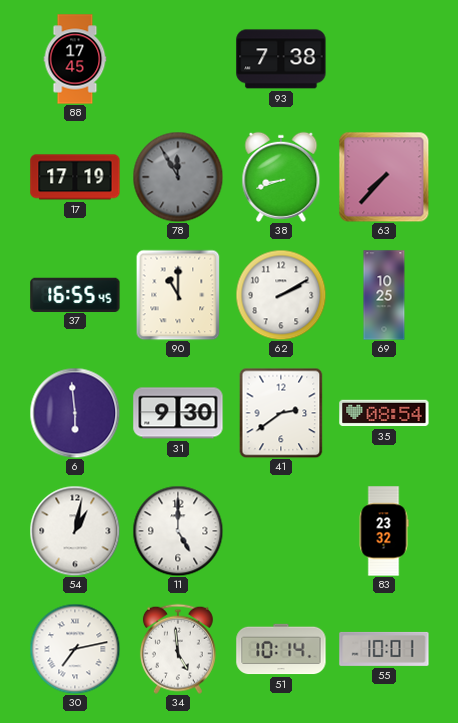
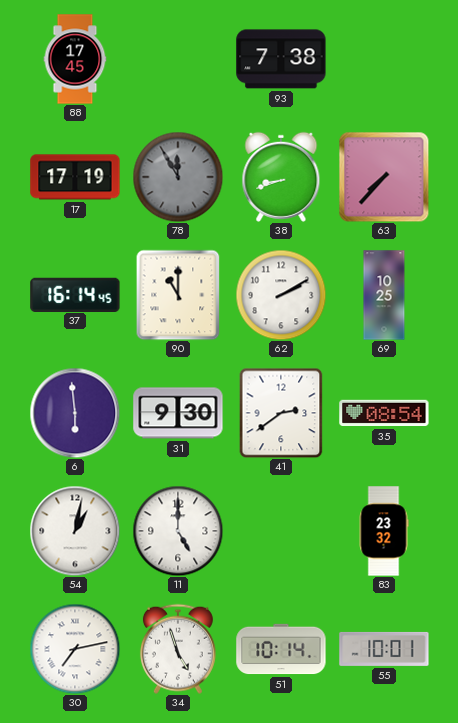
37: 16:55 -> 16:14 (75, 294)
34: 4:59 -> 4:57 (178, 649)
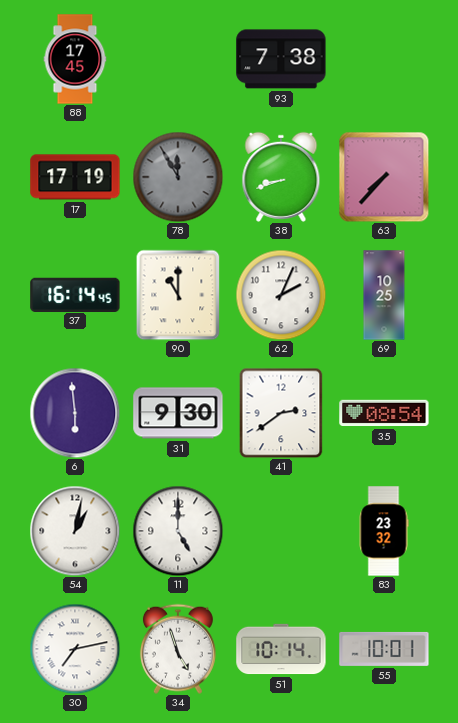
62: 2:10 -> 2:04 (281, 295)
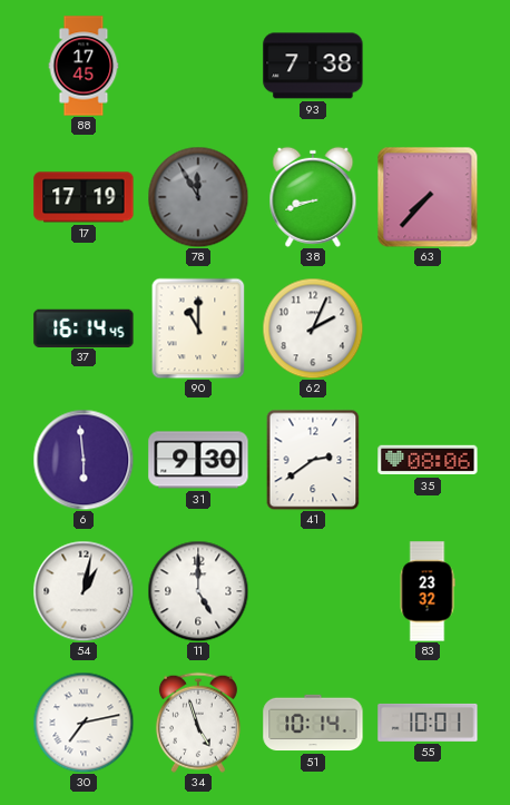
69: 10:25 -> none (384, 295)
35: 08:54 -> 08:06 (428, 460)
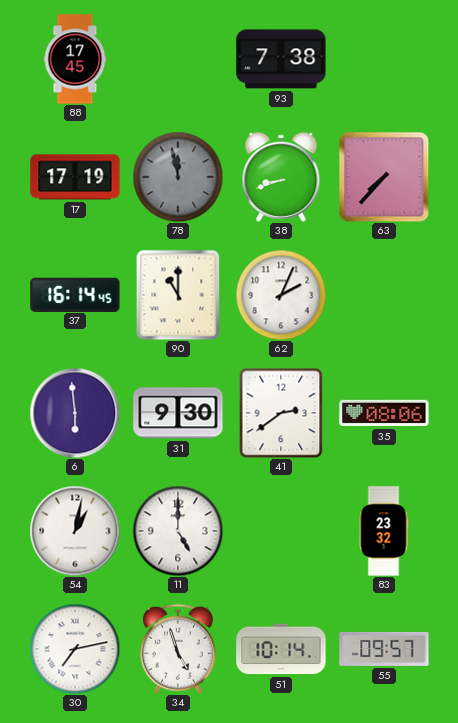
78: 11:55 -> 11:58 (178, 177)
55: 10:01 -> 09:57 (384, 649)
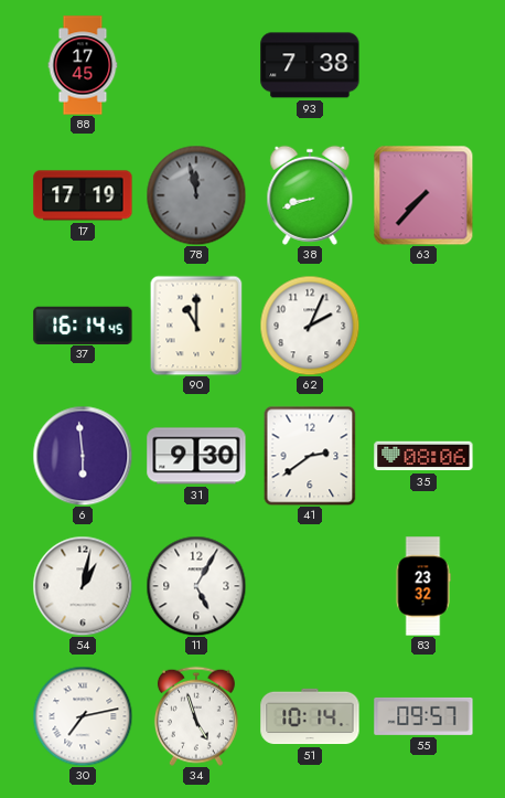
11: 5:00 -> 5:05 (196, 586)
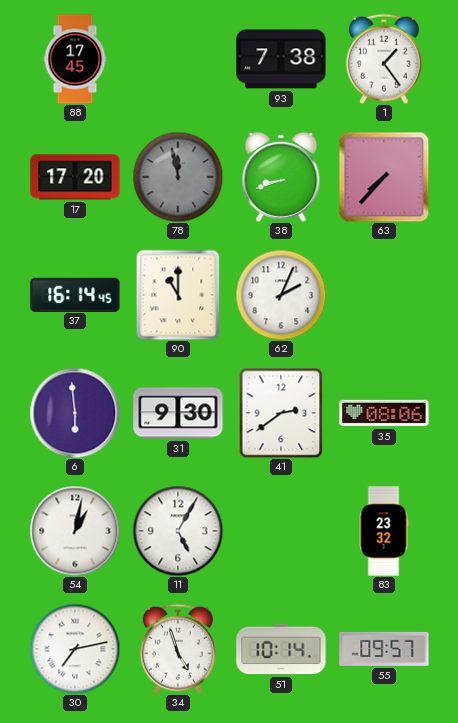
1: none -> 1:24 (384, 59)
17: 17:19 -> 17:20 (75, 177)
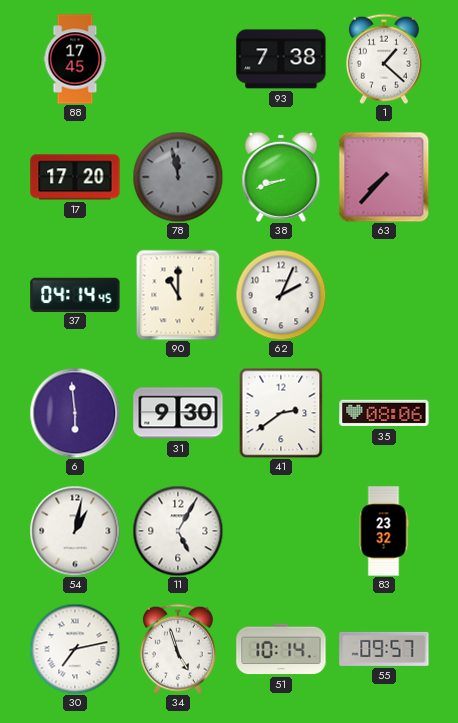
1: 1:24 -> 1:22 (384, 59)
37: 16:14 -> 04:14 (75, 294)
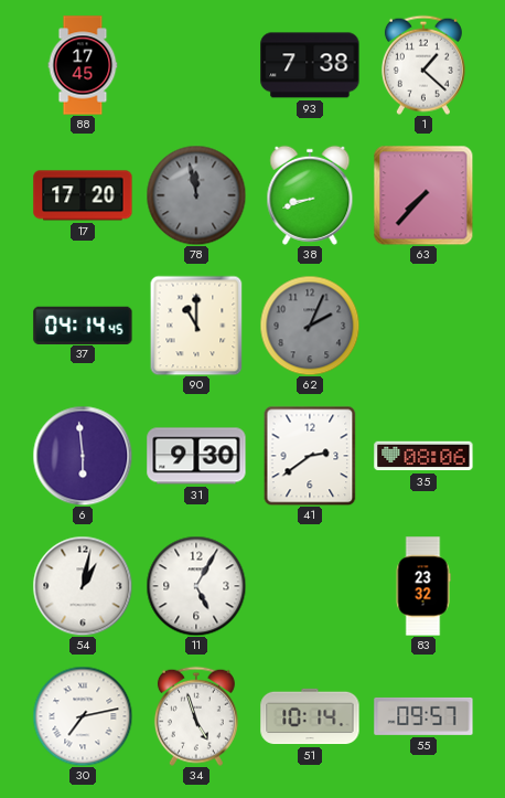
62 dial: white -> grey (310, 326)
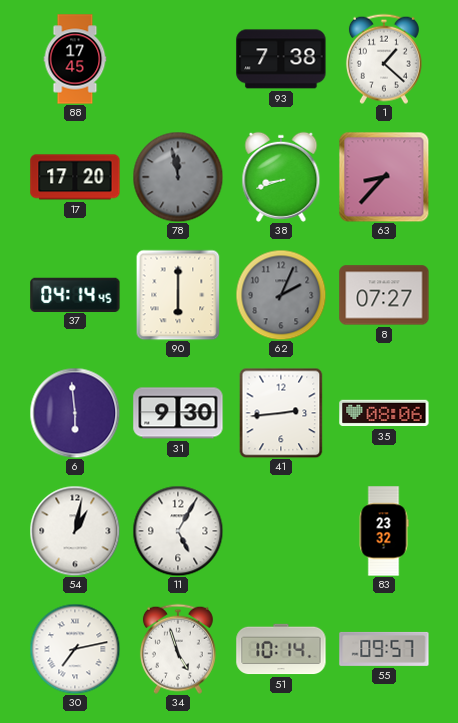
63: 7:37 -> 8:37 (384, 177)
90: 11:00 -> 6:00 (178, 295)
8: none -> 07:27 (384, 295)
41: 2:39 -> 2:44 (281, 413)
